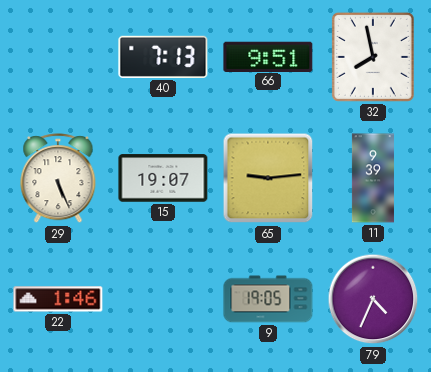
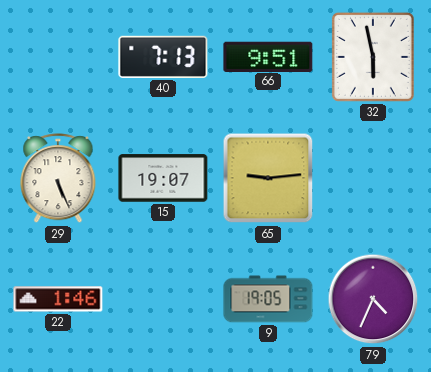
32: 7:58 -> 5:58 (373, 57)
11: 9:39 -> none (373, 178)
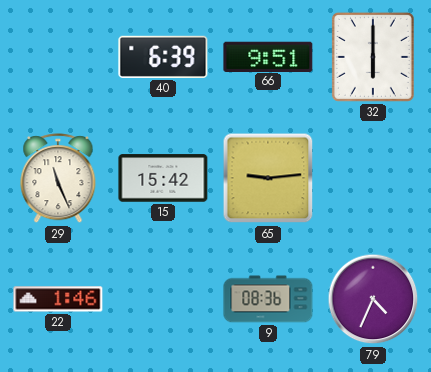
40: 7:13 -> 6:39 (163, 57)
32: 5:58 -> 6:00 (373, 57)
29: 5:26 -> 11:26 (58, 179)
15: 19:07 -> 15:42 (163, 178)
9: 19:05 -> 08:36 (268, 299)
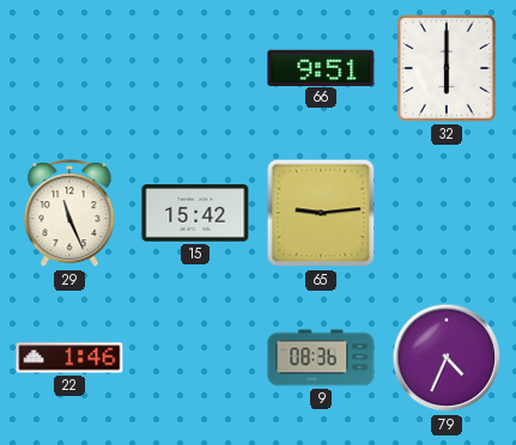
40: 6:39 -> none (163, 57)
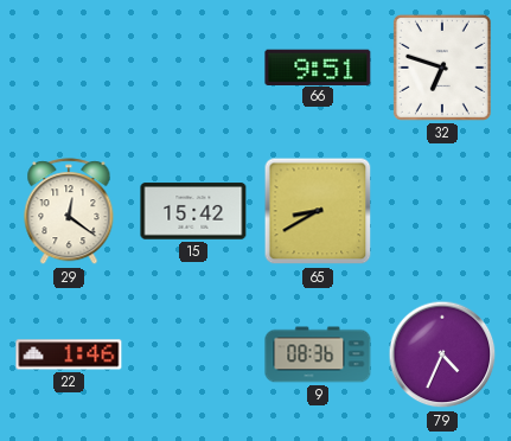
32: 6:00 -> 6:48 (442, 68)
29: 11:26 -> 12:21 (69, 212)
65: 9:14 -> 8:40 (318, 211)
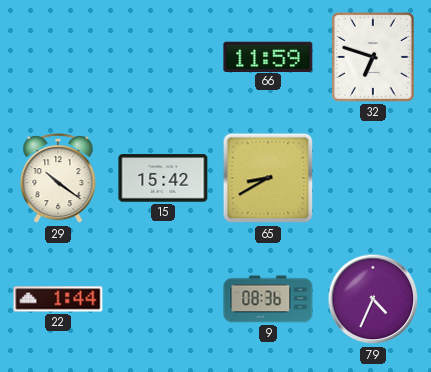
66: 9:51 -> 11:59 (268, 56)
29: 12:21 -> 10:21 (58, 179)
22: 1:46 -> 1:44 (58, 299)
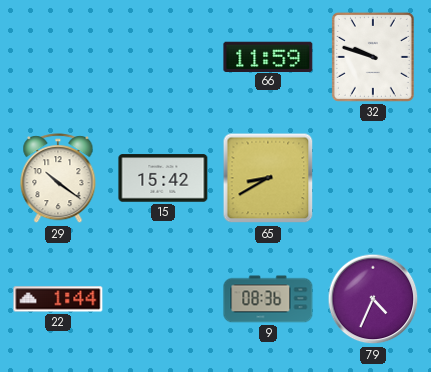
32: 6:48 -> 9:48 (373, 57)
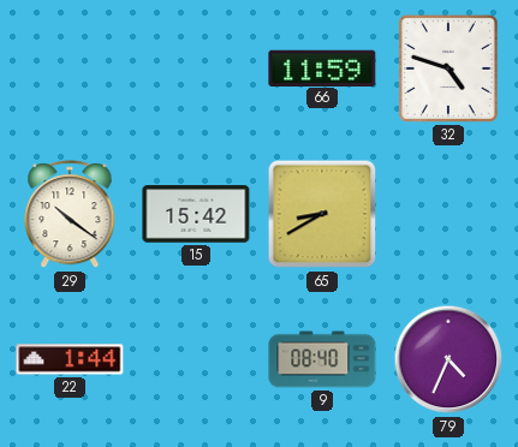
32: 9:48 -> 4:48 (448, 68)
9: 08:36 -> 08:40 (322, 359)
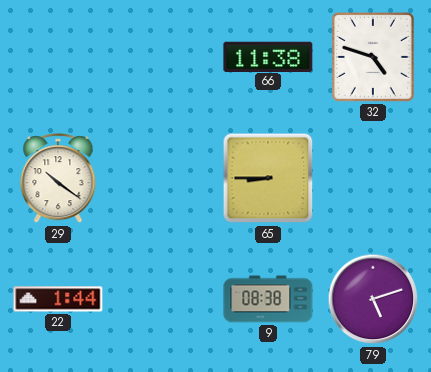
66: 11:59 -> 11:38 (268, 56)
15: 15:42 -> none (196, 214)
65: 8:40 -> 8:45 (268, 178)
9: 08:40 -> 08:38 (268, 299)
79: 4:34 -> 5:12 (373, 299)
